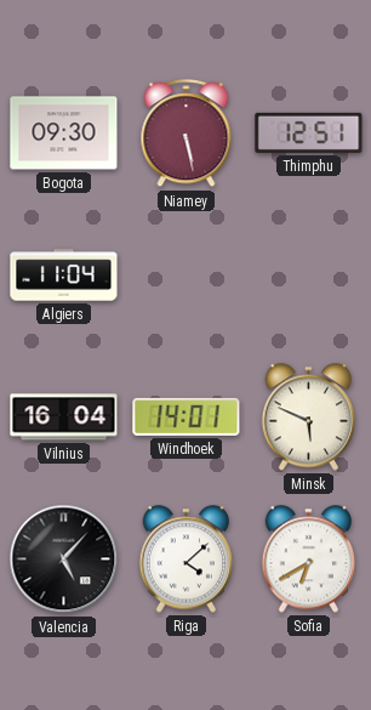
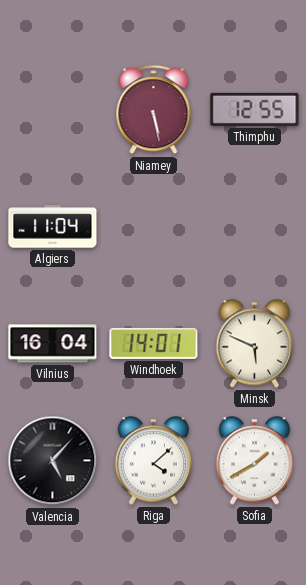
Bogota: 09:30 -> none (64, 134)
Thimphu: 12:51 -> 12:55 (255, 109)
Sofia: 6:40 -> 1:40 (255, 461)
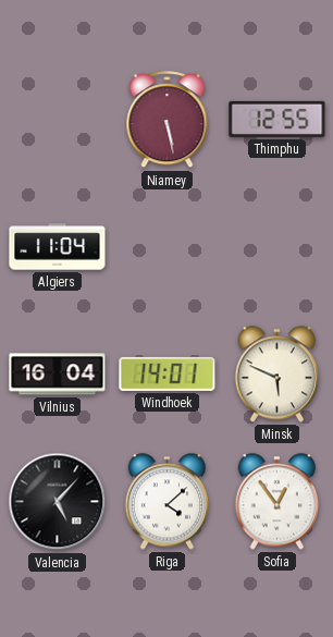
Sofia: 1:40 -> 12:54 (277, 502)
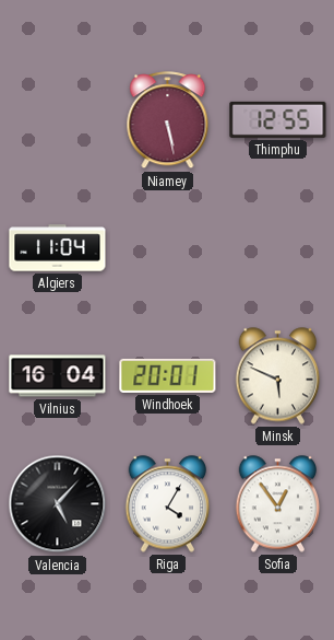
Windhoek: 14:01 -> 20:01 (168, 375)
Riga: 4:08 -> 4:05 (168, 504)
